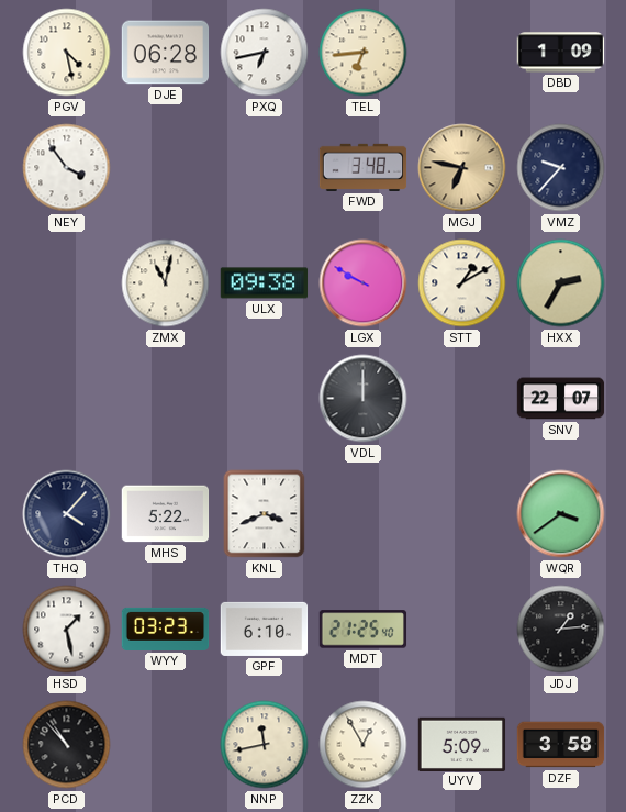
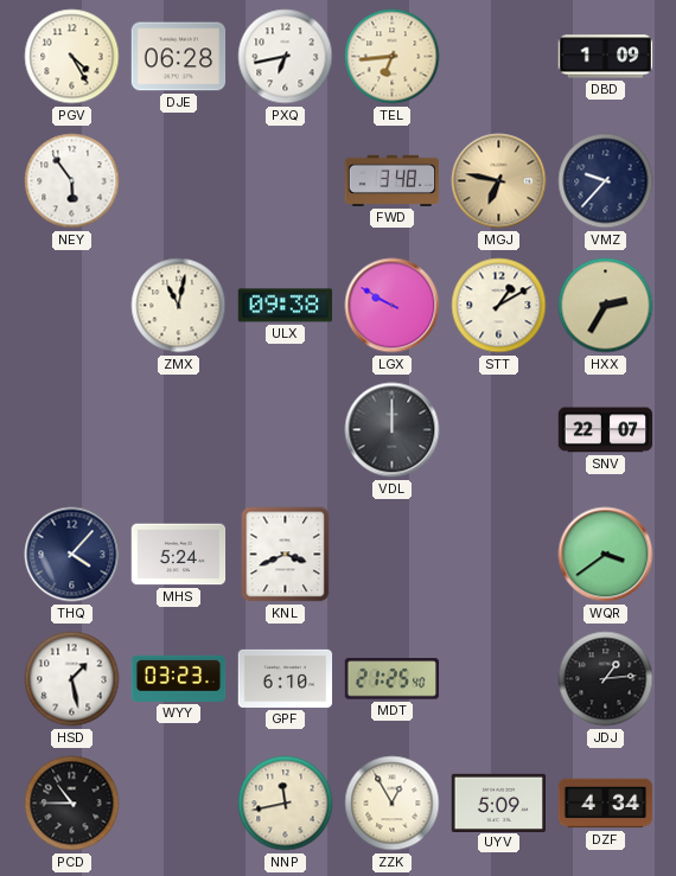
PGV: 4:28 -> 4:25 (72, 57)
NEY: 3:54 -> 5:54 (72, 181)
MHS: 5:22 -> 5:24 (179, 555)
PCD: 10:53 -> 10:45 (72, 804)
DZF: 3:58 -> 4:34 (606, 804)
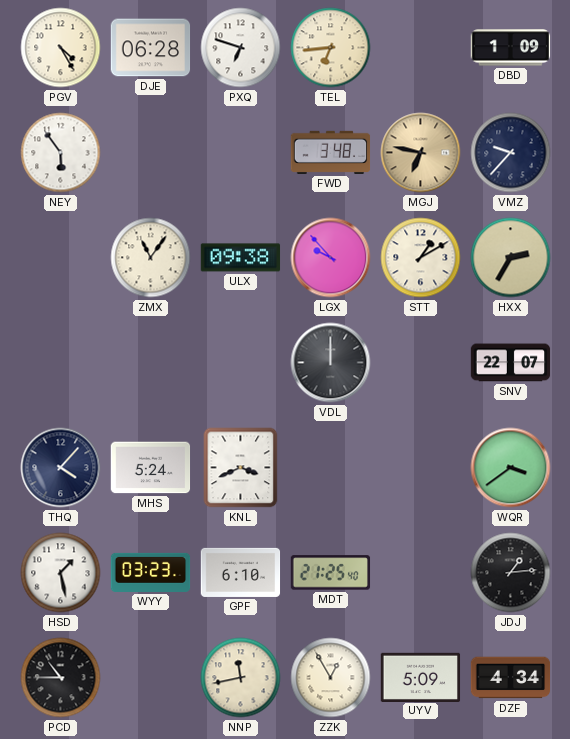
PXQ: 6:43 -> 6:48 (241, 48)
ZMX: 11:02 -> 11:06 (151, 258)
LGX: 9:50 -> 9:53 (331, 258)
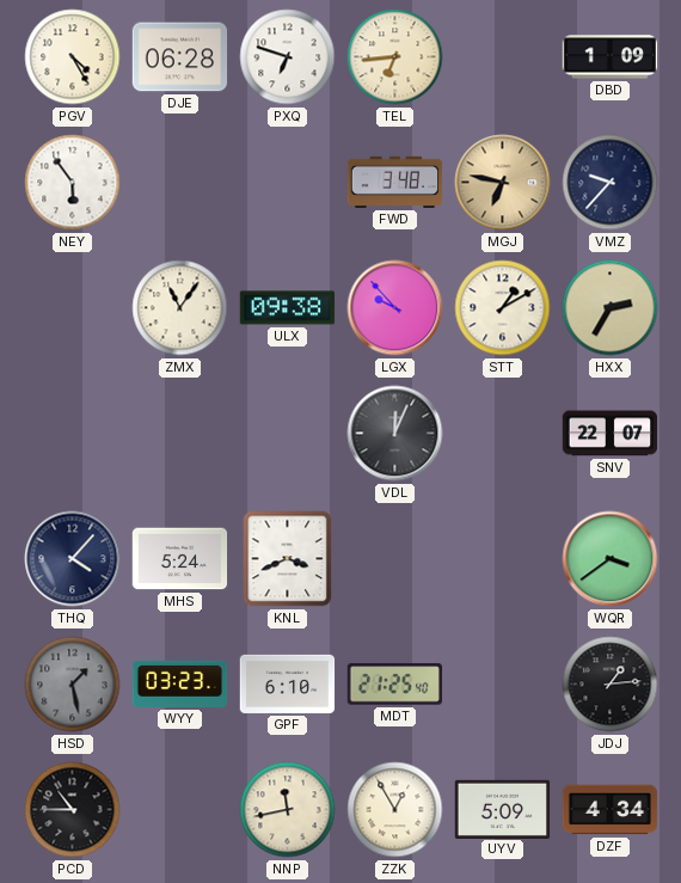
VDL: 12:00 -> 12:04 (395, 434)
HSD dial: white -> grey (73, 685)
